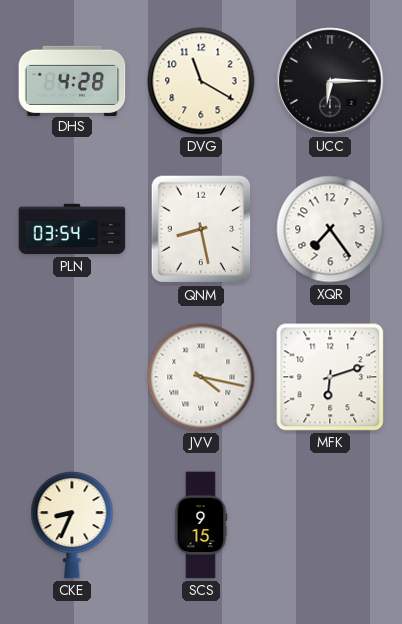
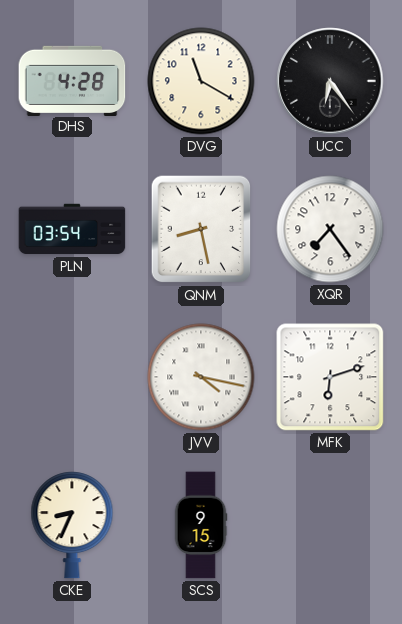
UCC: 6:15 -> 6:24 (330, 81)
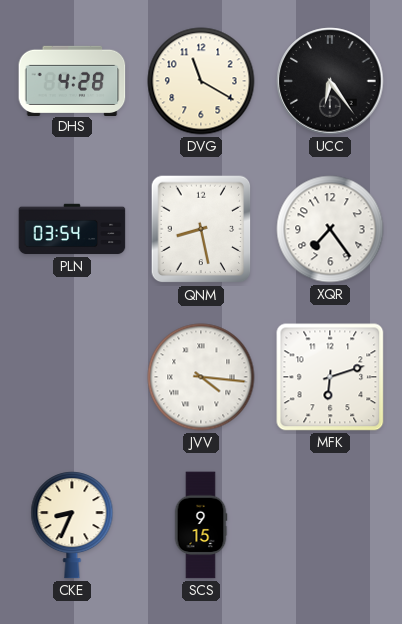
JVV: 4:17 -> 4:16 (201, 377)
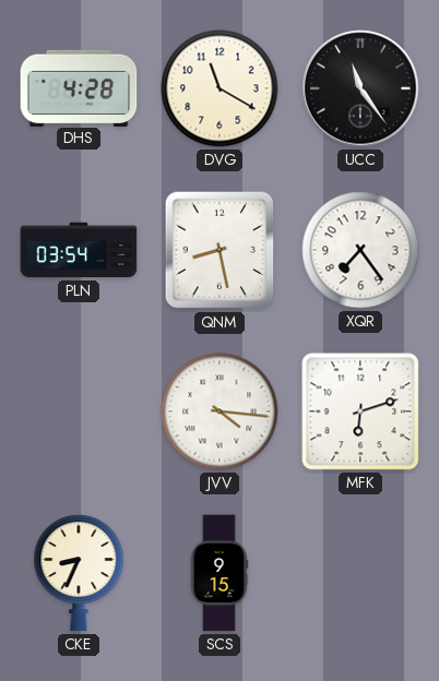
UCC: 6:24 -> 11:24 (360, 88)
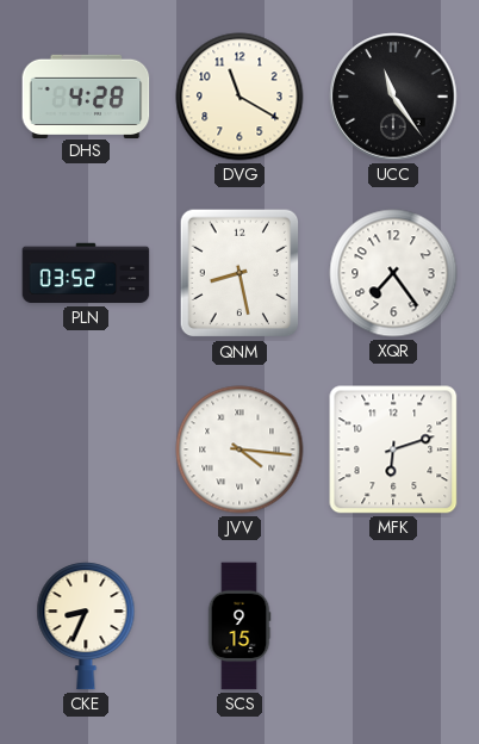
PLN: 03:54 -> 03:52 (86, 273)
